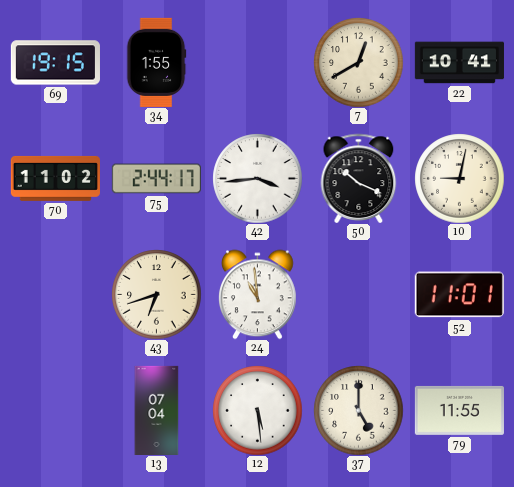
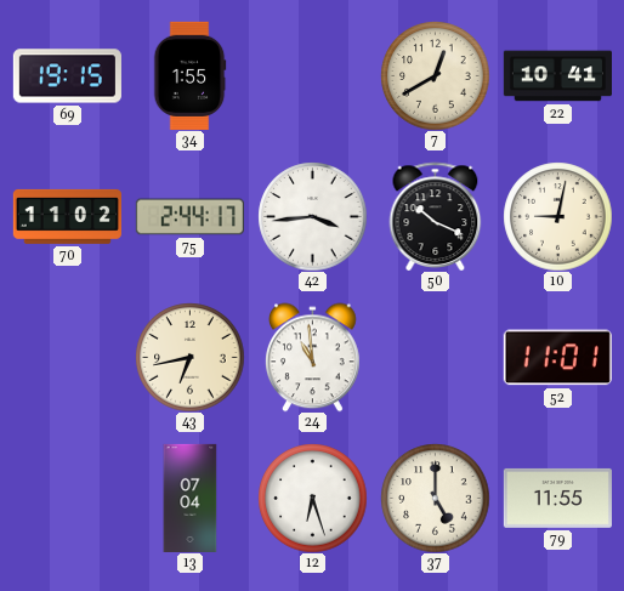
43: 6:42 -> 6:43 (189, 357)
12: 5:29 -> 6:27 (312, 498)
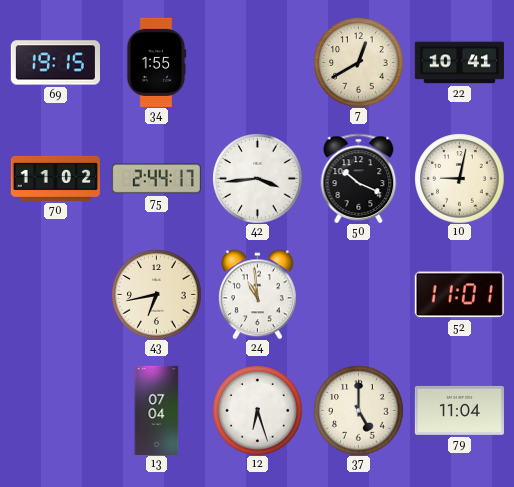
79: 11:55 -> 11:04 (459, 410)
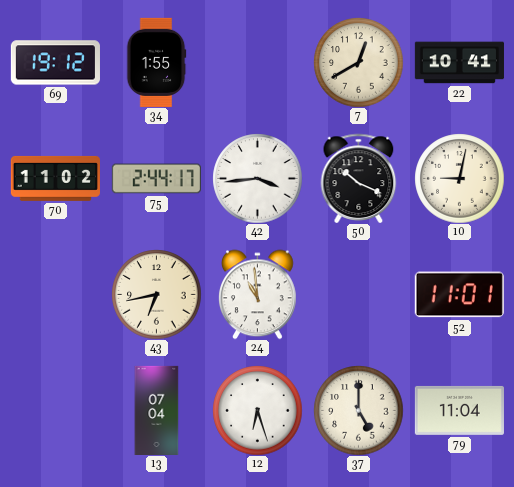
69: 19:15 -> 19:12 (55, 63)
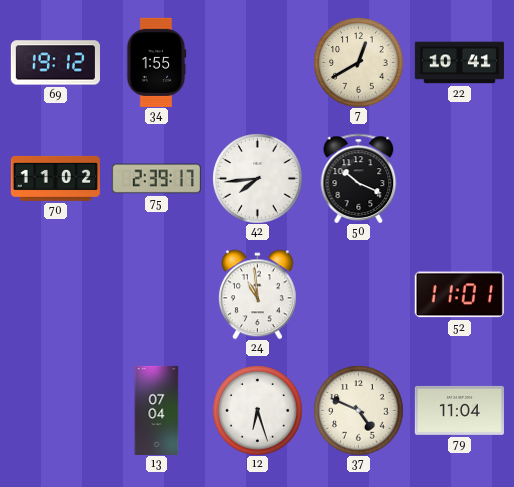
75: 2:44 -> 2:39 (156, 179)
42: 3:44 -> 7:44 (257, 178)
10: 9:02 -> none (459, 178)
43: 6:43 -> none (156, 294)
37: 5:00 -> 4:49 (358, 410)
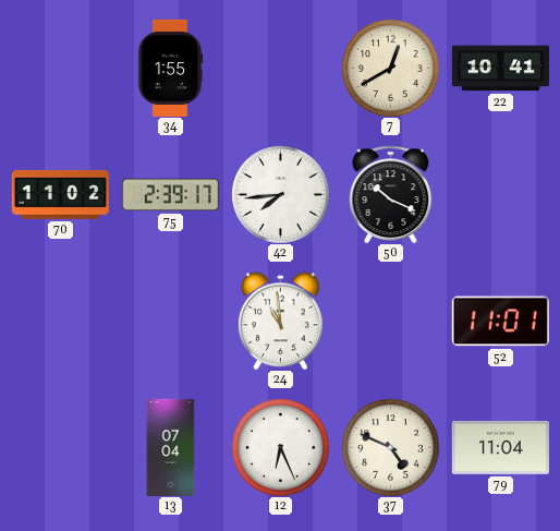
69: 19:12 -> none (55, 63)
12: 6:27 -> 6:26 (280, 447)
